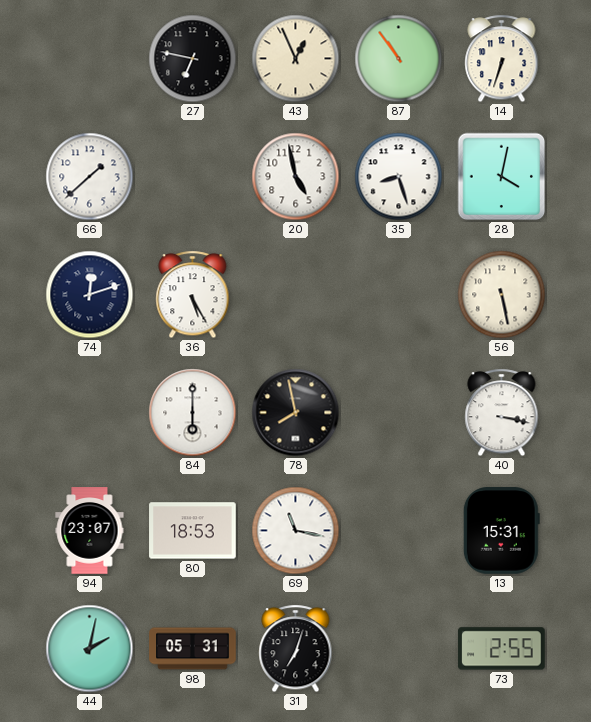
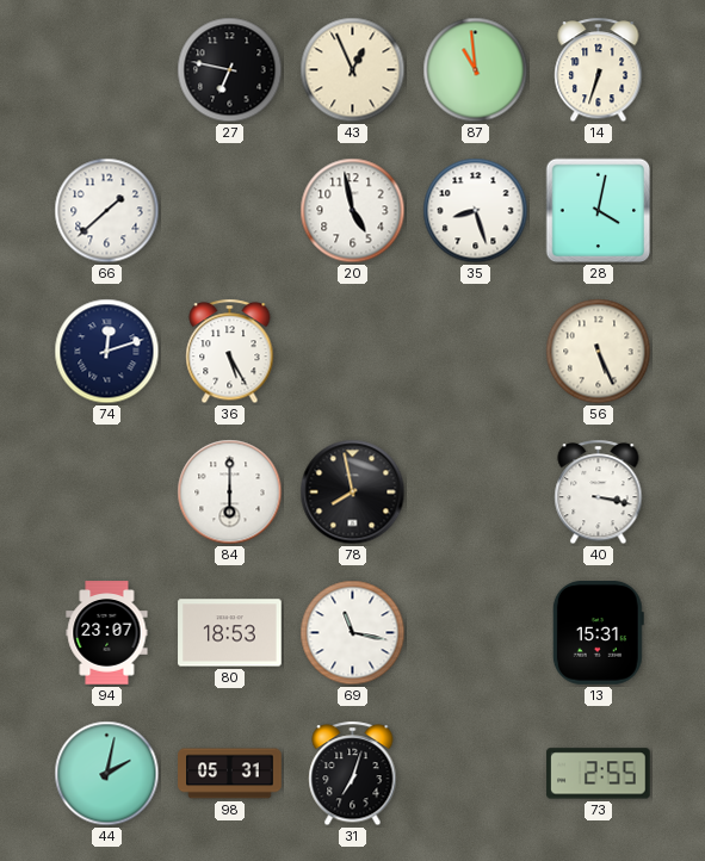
87: 10:54 -> 10:59 (476, 70)
56: 5:28 -> 5:26 (599, 352)
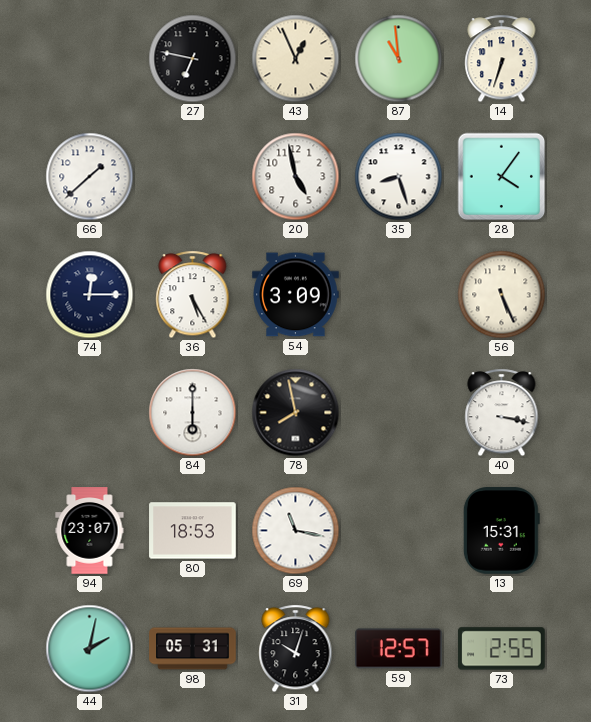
28: 4:02 -> 4:06 (502, 177)
74: 12:12 -> 12:15 (90, 295)
54: none -> 3:09 (296, 295)
31: 7:03 -> 10:03 (296, 649)
59: none -> 12:57 (399, 649)
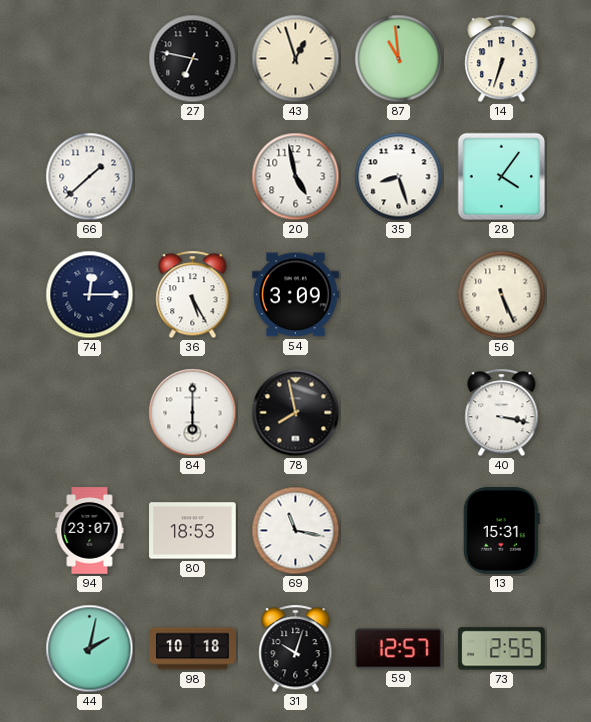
43: 12:56 -> 12:57 (296, 59)
98: 05:31 -> 10:18 (193, 649)
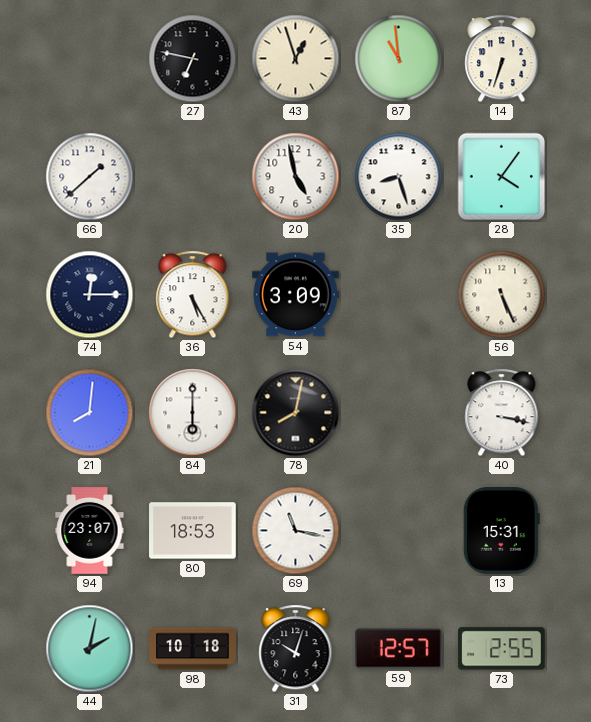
21: none -> 8:01 (90, 413)
78: 7:58 -> 8:02 (296, 413)
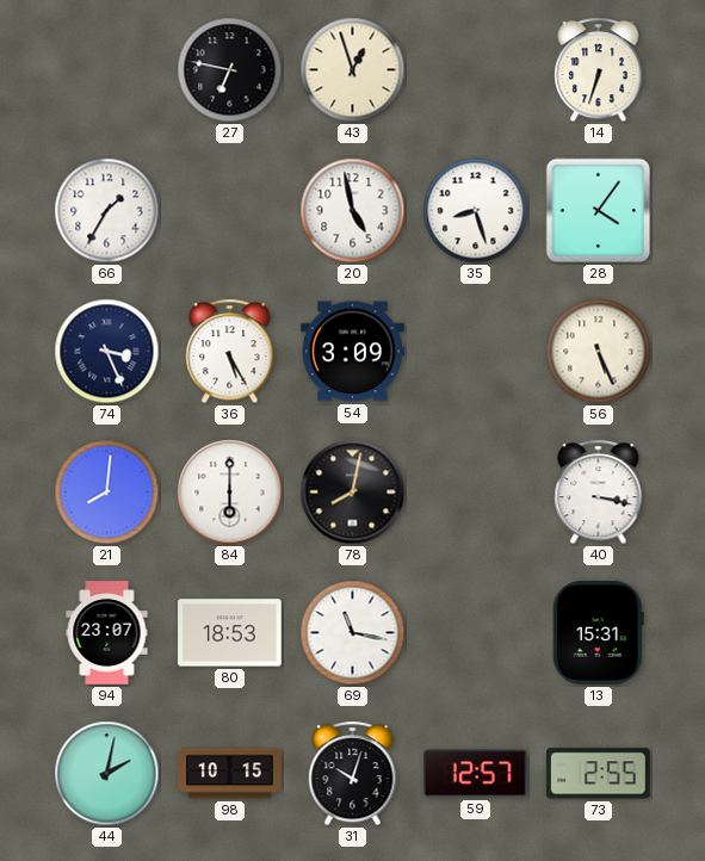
87: 10:59 -> none (399, 59)
66: 1:38 -> 1:35 (107, 211)
74: 12:15 -> 3:26 (107, 352)
98: 10:18 -> 10:15 (230, 774)
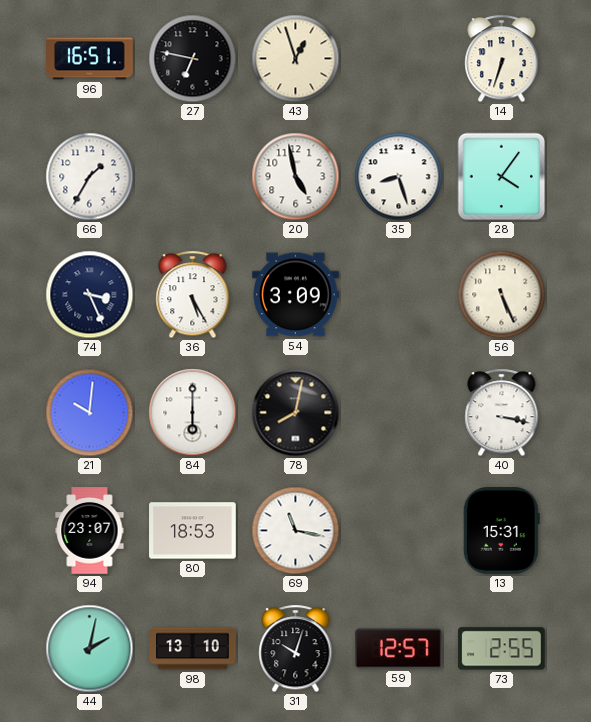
96: none -> 16:51 (90, 59)
21: 8:01 -> 10:01 (90, 413)
98: 10:15 -> 13:10 (193, 649)
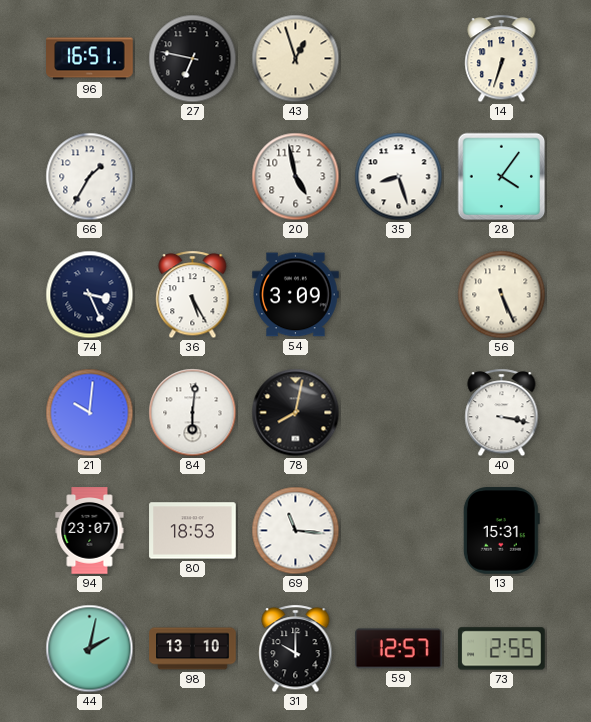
84: 6:00 -> 6:01 (193, 413)
69: 11:17 -> 11:16 (296, 531)
31: 10:03 -> 10:00 (296, 649)
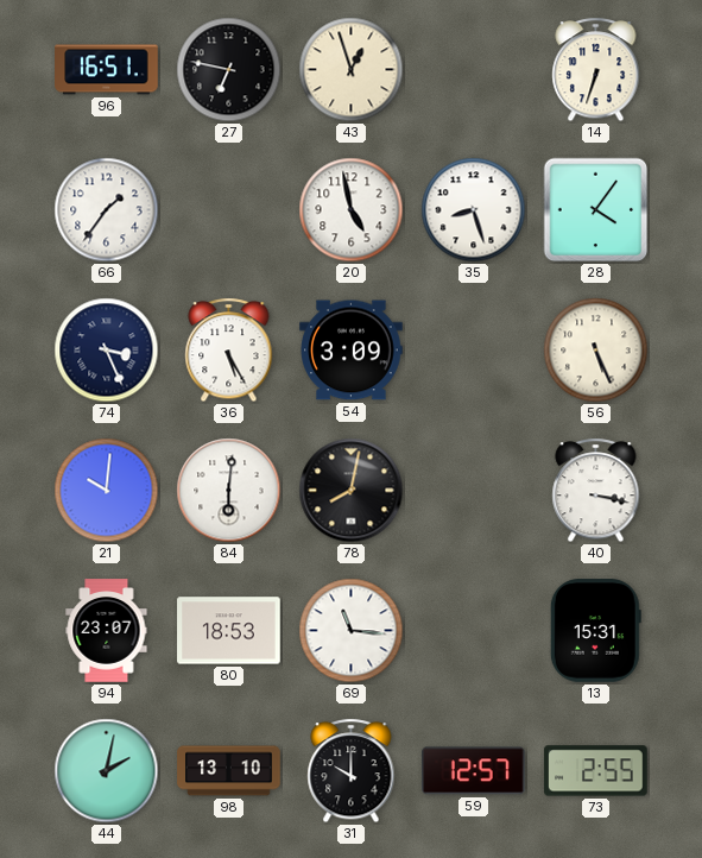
66: 1:35 -> 1:36 (107, 210)
